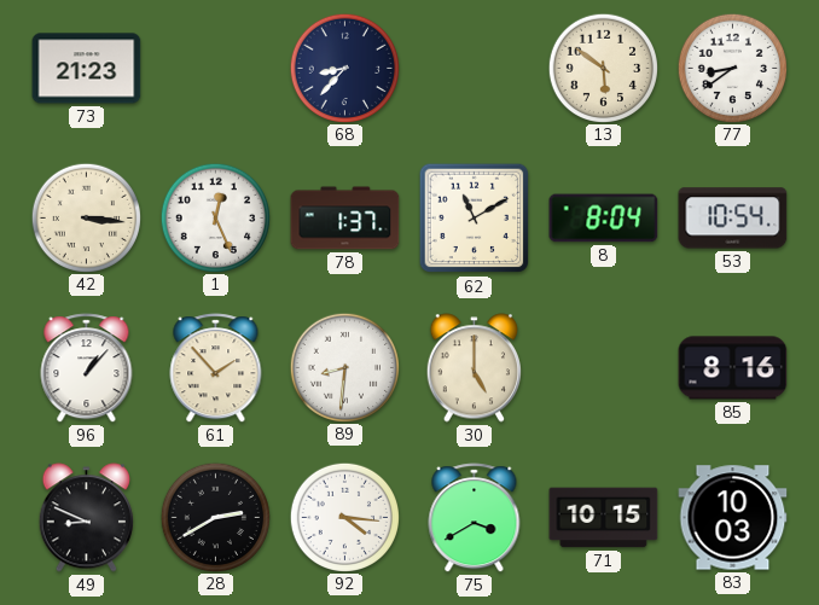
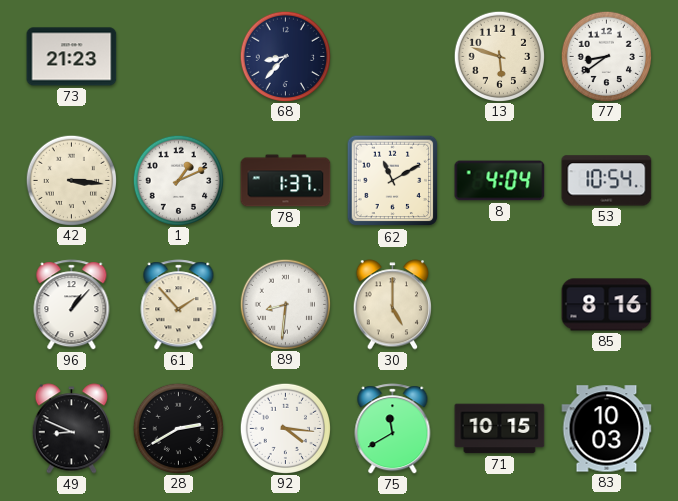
13: 5:51 -> 5:48 (499, 56)
1: 12:26 -> 1:11 (178, 180)
8: 8:04 -> 4:04 (500, 181)
75: 3:40 -> 11:40 (393, 429)
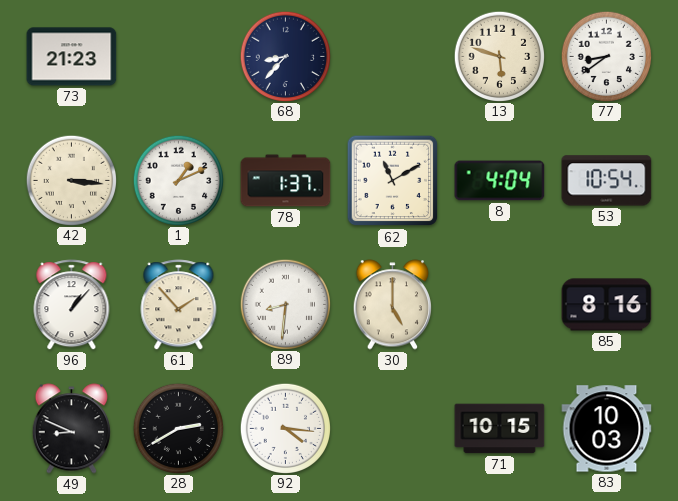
75: 11:40 -> none (393, 429)
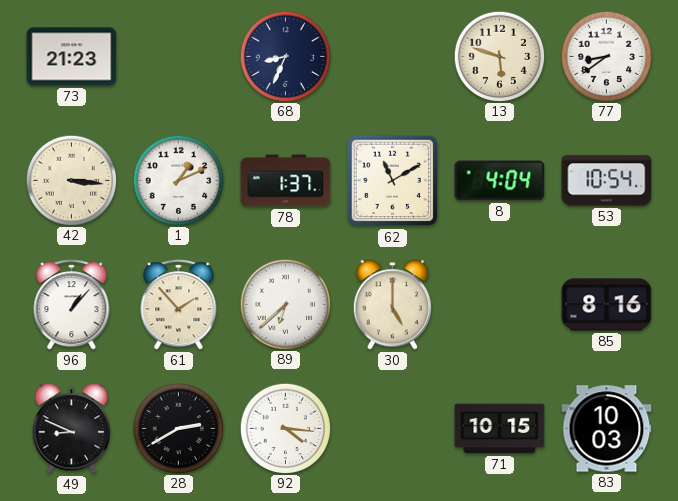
68: 8:37 -> 8:34 (285, 56)
89: 8:31 -> 6:38 (285, 304)
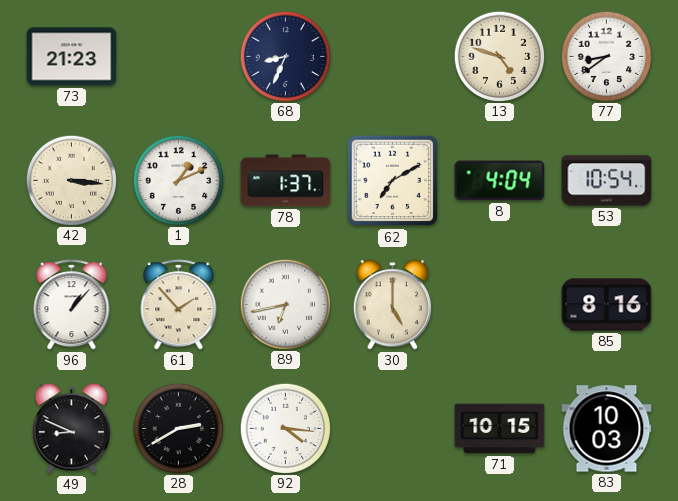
13: 5:48 -> 4:48 (499, 56)
62: 11:10 -> 7:10 (393, 181)
89: 6:38 -> 6:43 (285, 304)
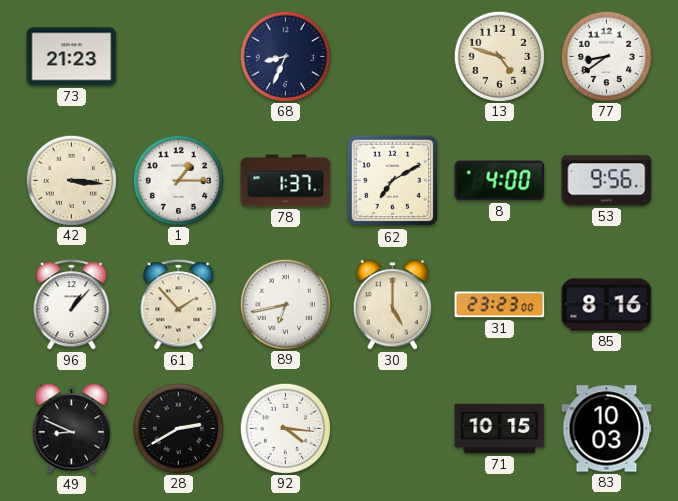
1: 1:11 -> 1:15 (178, 180)
8: 4:04 -> 4:00 (500, 181)
53: 10:54 -> 9:56 (607, 181)
31: none -> 23:23 (500, 305)
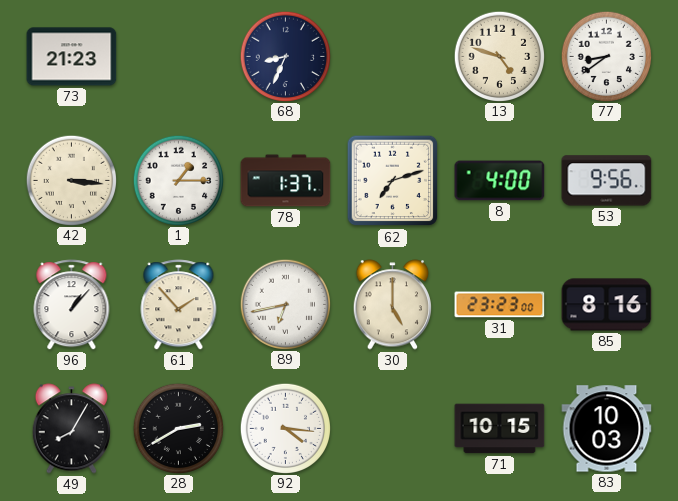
62: 7:10 -> 7:12 (393, 181)
49: 8:49 -> 8:05 (71, 429)
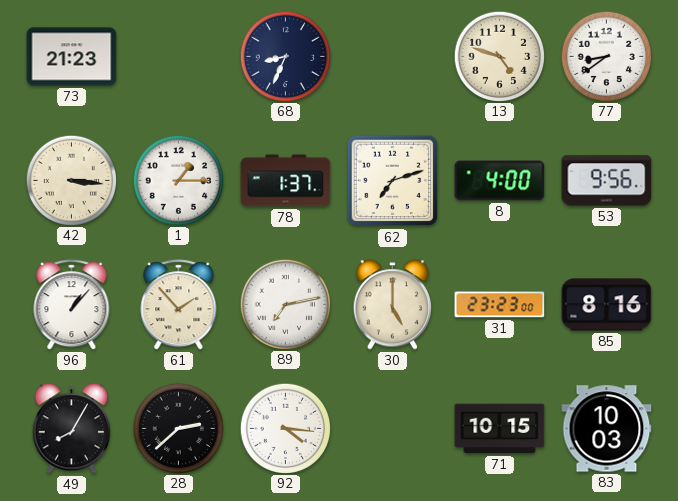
89: 6:43 -> 7:13 (285, 304)
28: 2:40 -> 2:38 (178, 428)
